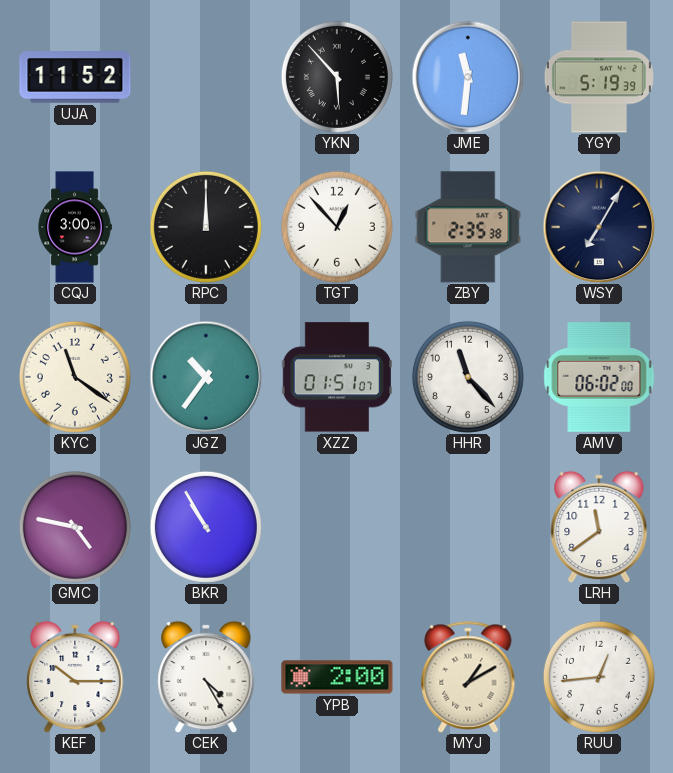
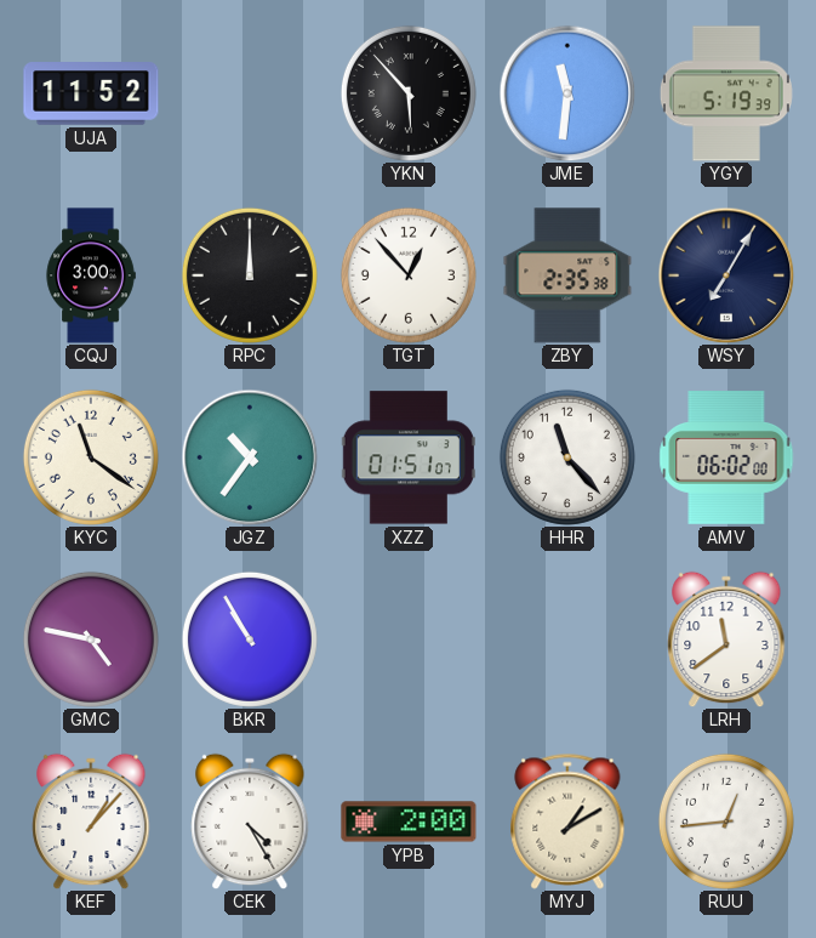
KEF: 10:15 -> 1:07 (91, 822)
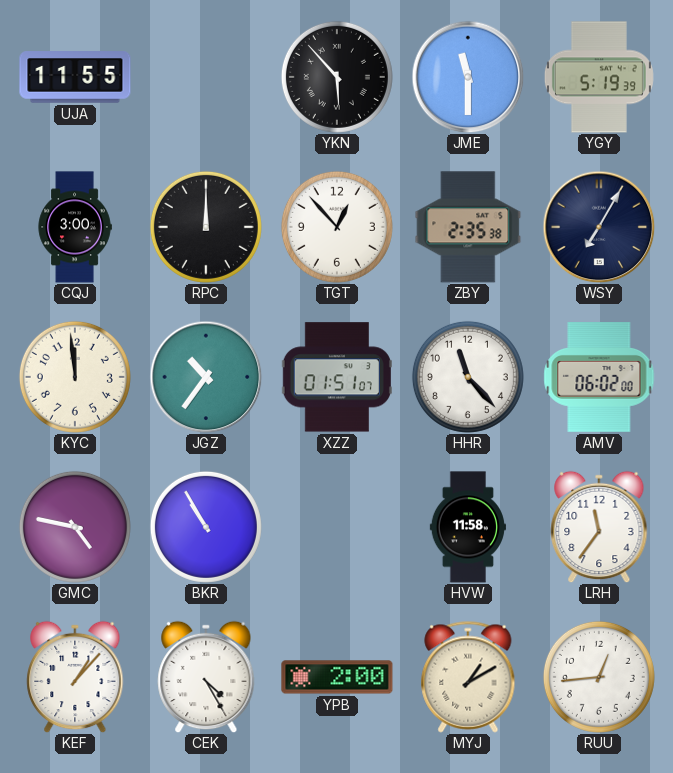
UJA: 11:52 -> 11:55 (75, 77)
JME: 11:31 -> 11:30 (468, 77)
KYC: 11:21 -> 11:59 (75, 377)
HVW: none -> 11:58 (468, 527)
LRH: 11:39 -> 11:36 (599, 527)
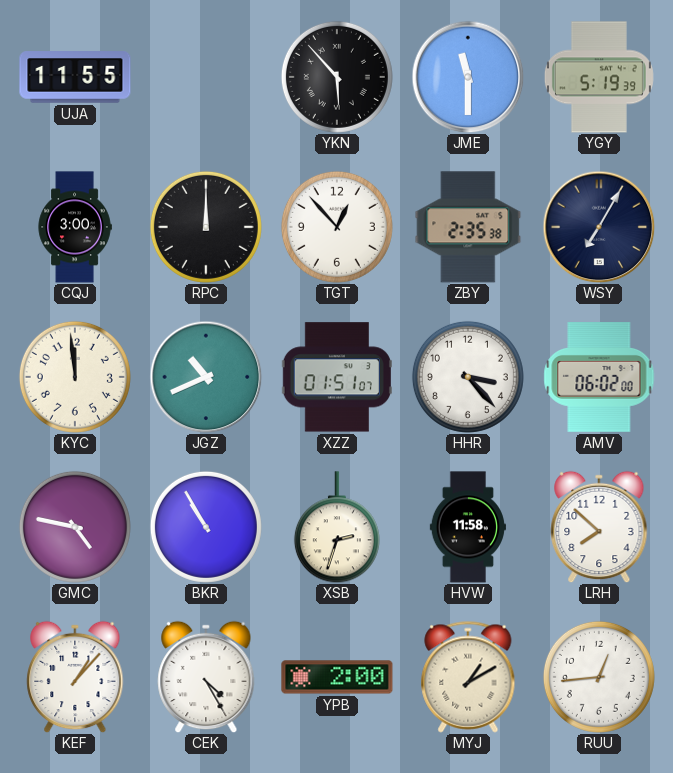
JGZ: 10:36 -> 10:41 (206, 377)
HHR: 11:23 -> 3:23 (468, 377)
XSB: none -> 2:33 (337, 527)
LRH: 11:36 -> 7:52 (599, 527)
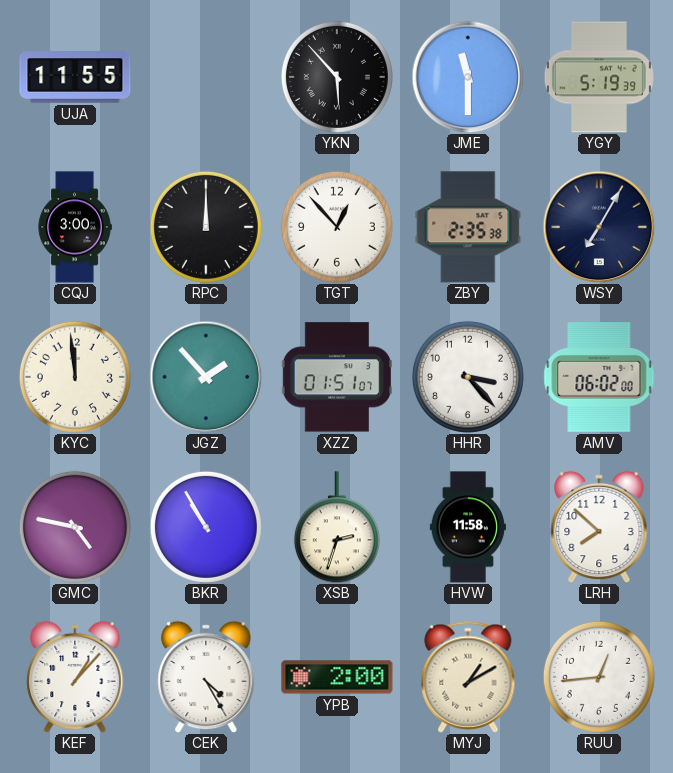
JGZ: 10:41 -> 1:53 (206, 377)
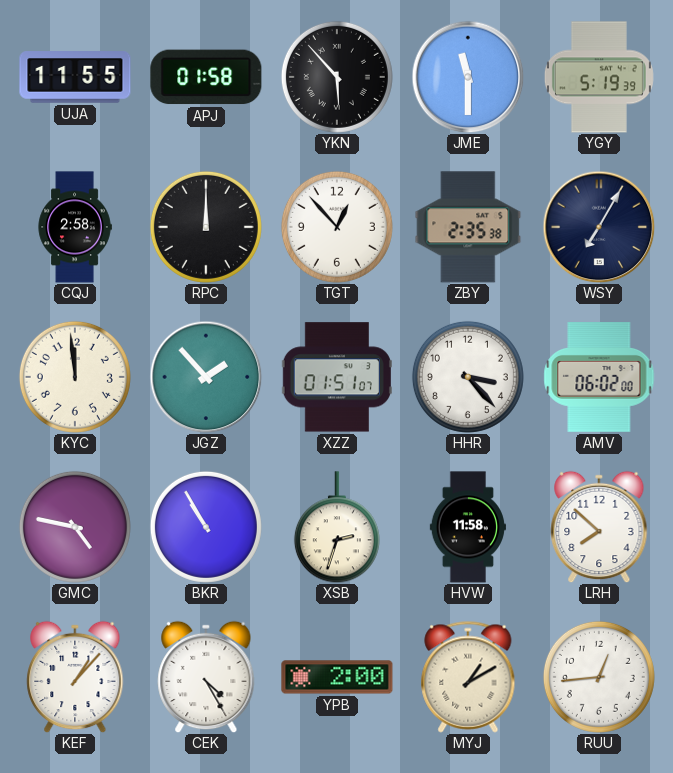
APJ: none -> 01:58 (206, 77)
CQJ: 3:00 -> 2:58 (75, 227)
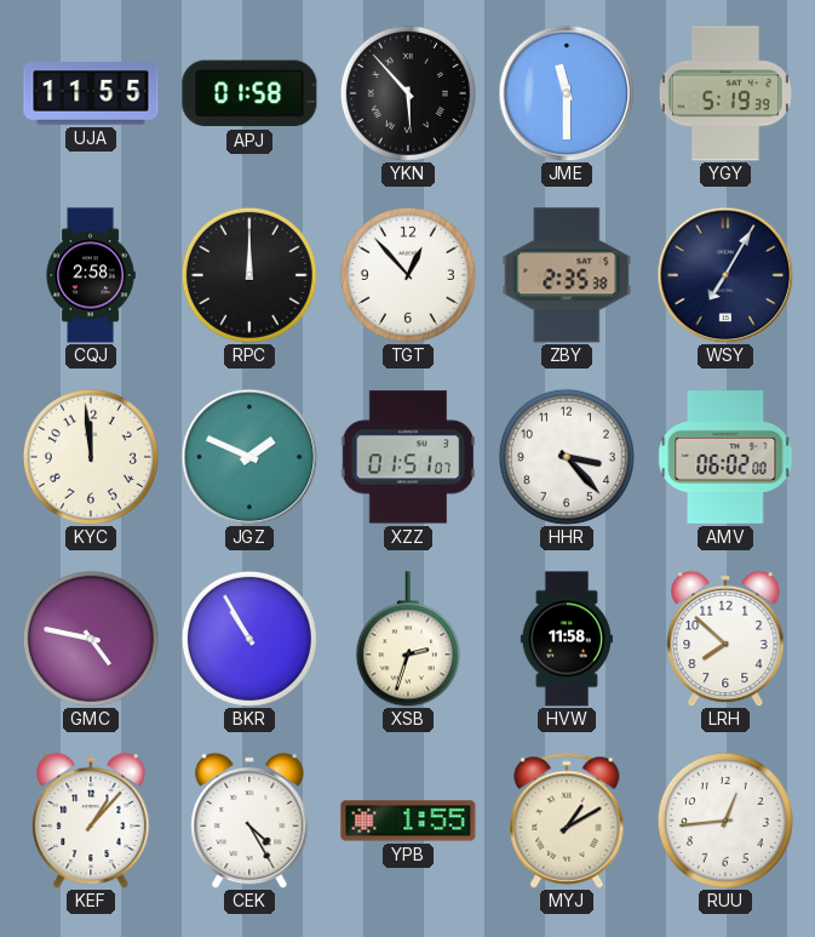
JGZ: 1:53 -> 1:49 (249, 457)
YPB: 2:00 -> 1:55 (408, 821)
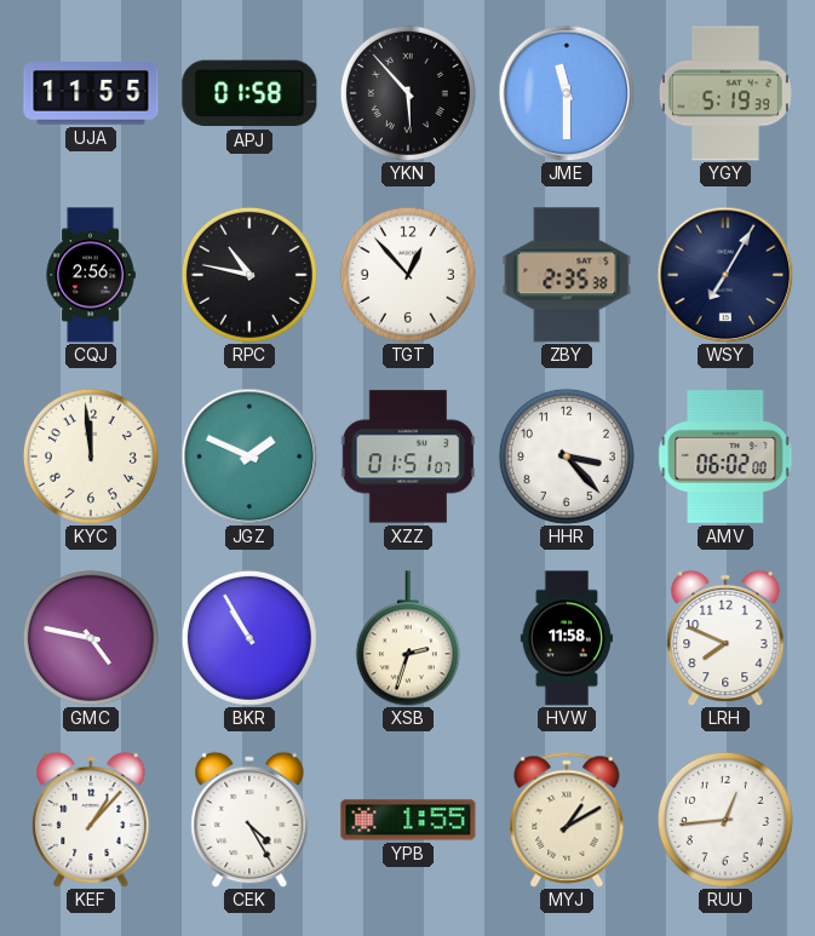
CQJ: 2:58 -> 2:56 (91, 275)
RPC: 12:00 -> 10:47 (249, 275)
LRH: 7:52 -> 7:49 (725, 638)
